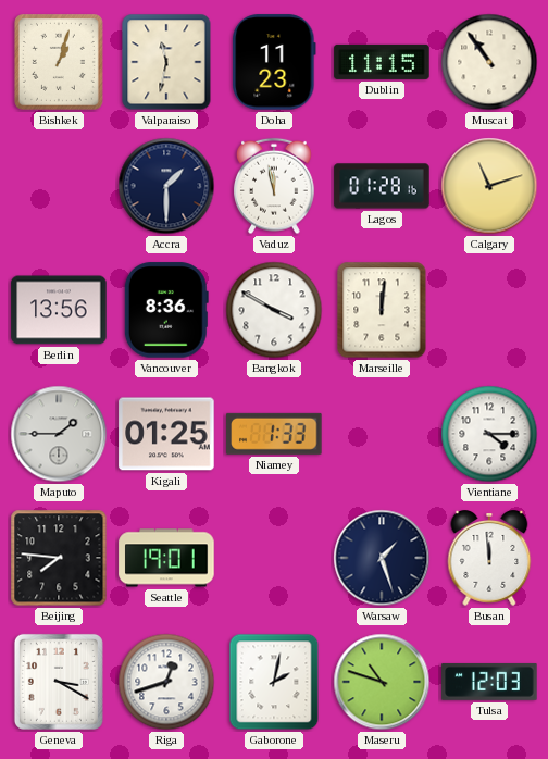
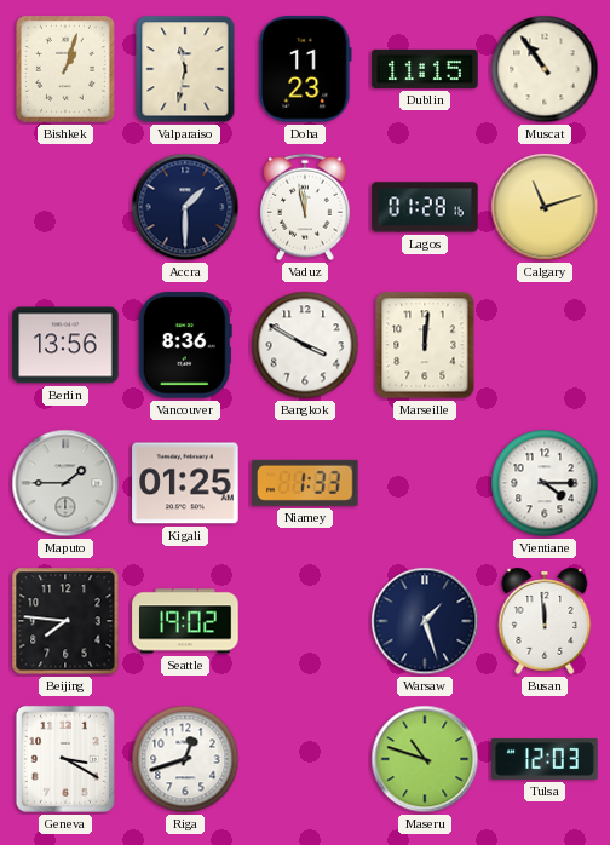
Seattle: 19:01 -> 19:02 (185, 621)
Gaborone: 2:02 -> none (274, 682)
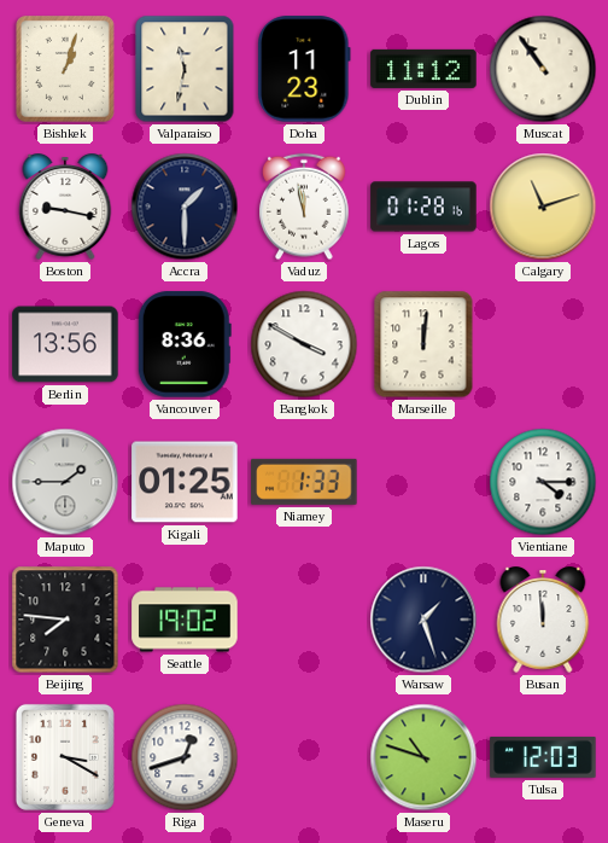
Dublin: 11:15 -> 11:12 (423, 69)
Boston: none -> 9:17 (65, 208)
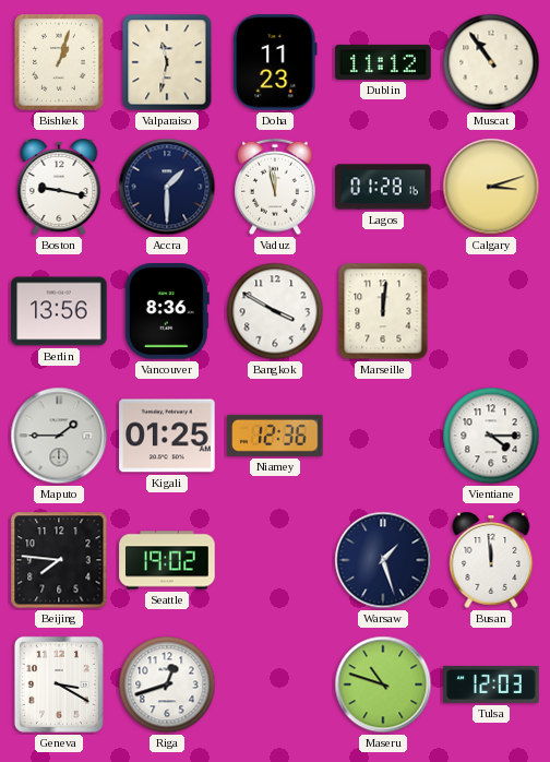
Calgary: 11:12 -> 3:12 (491, 187)
Niamey: 1:33 -> 12:36 (275, 436)
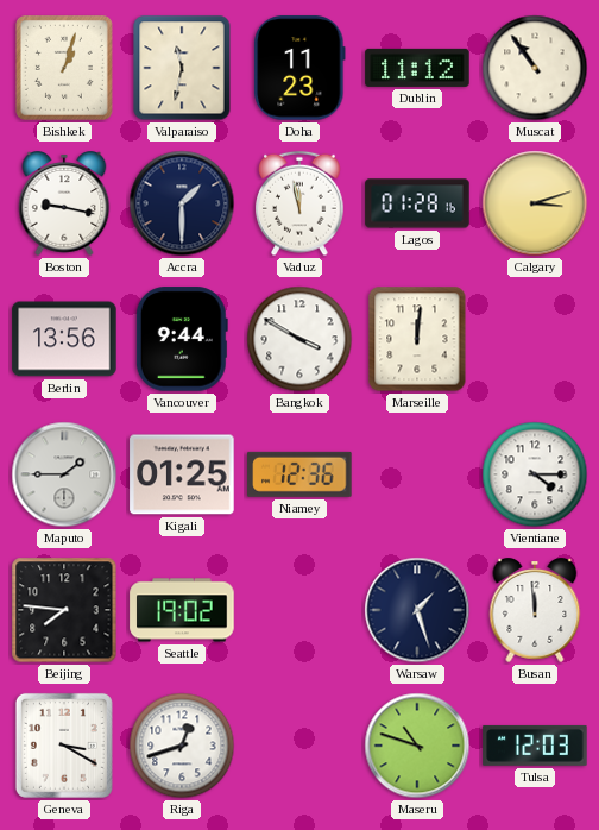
Vancouver: 8:36 -> 9:44 (182, 339)
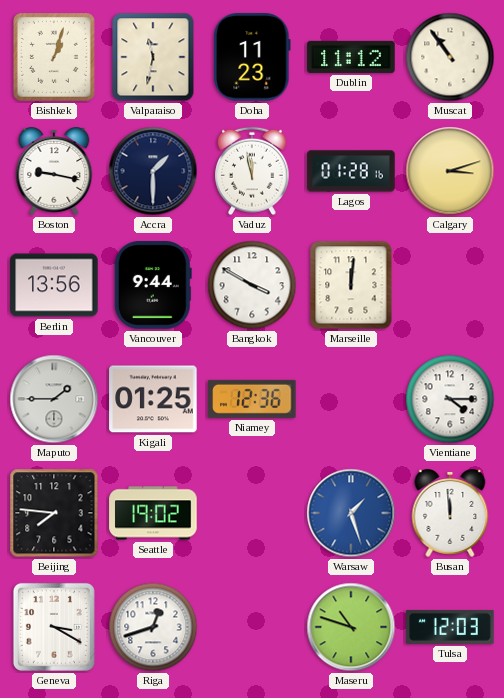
Warsaw dial: navy -> blue (351, 513)
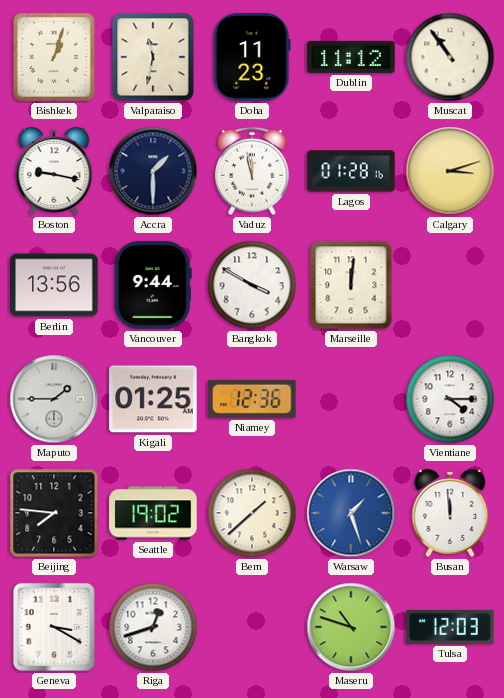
Bern: none -> 1:38 (252, 513)
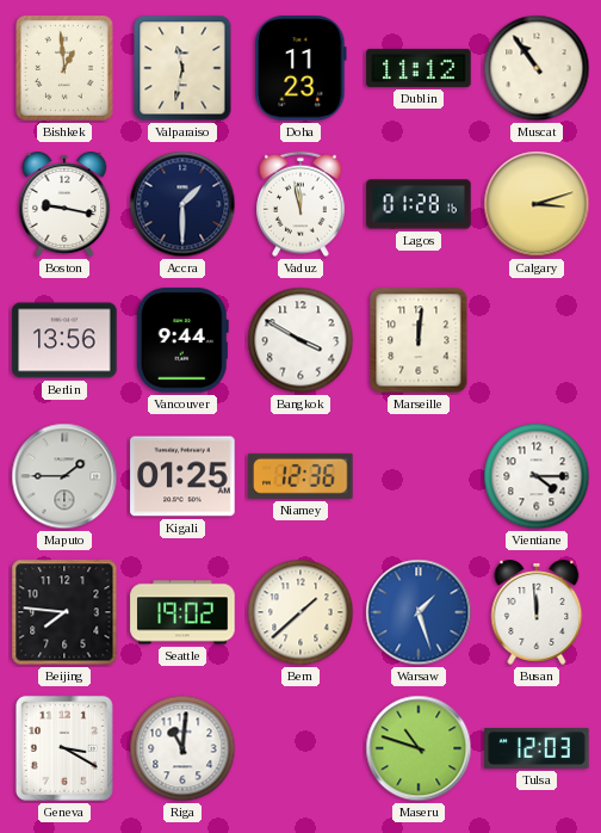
Bishkek: 1:03 -> 12:59 (64, 68)
Riga: 12:42 -> 11:01 (182, 748)
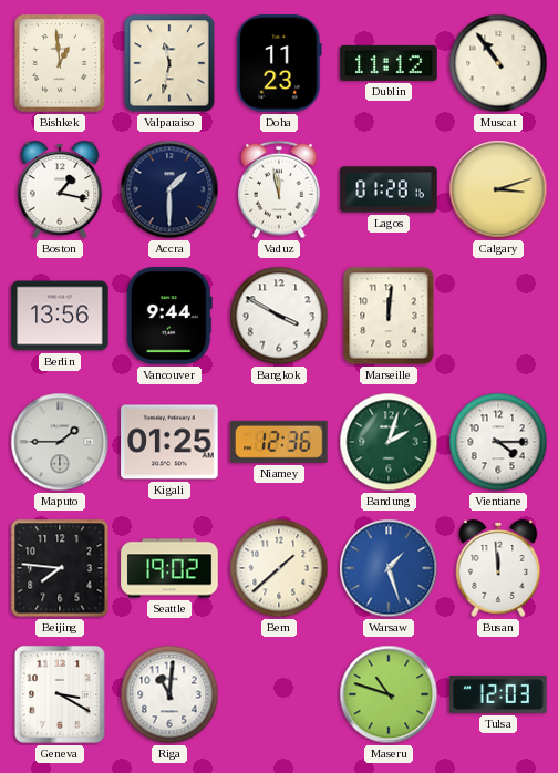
Boston: 9:17 -> 1:17 (60, 190)
Bandung: none -> 2:03 (389, 442)
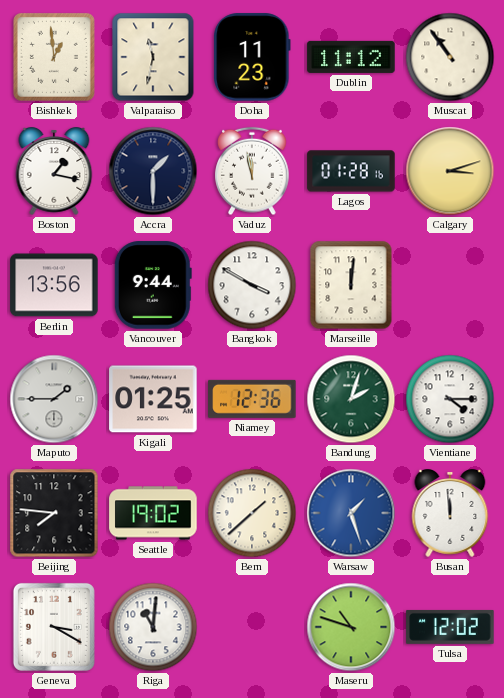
Tulsa: 12:03 -> 12:02 (450, 627)
